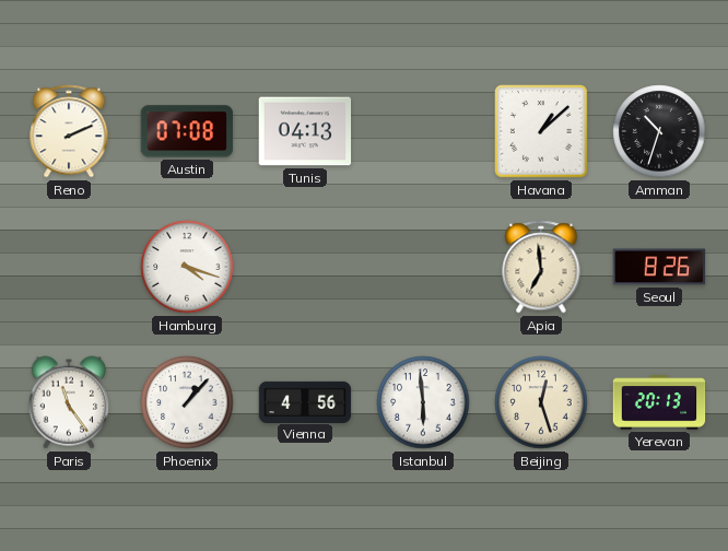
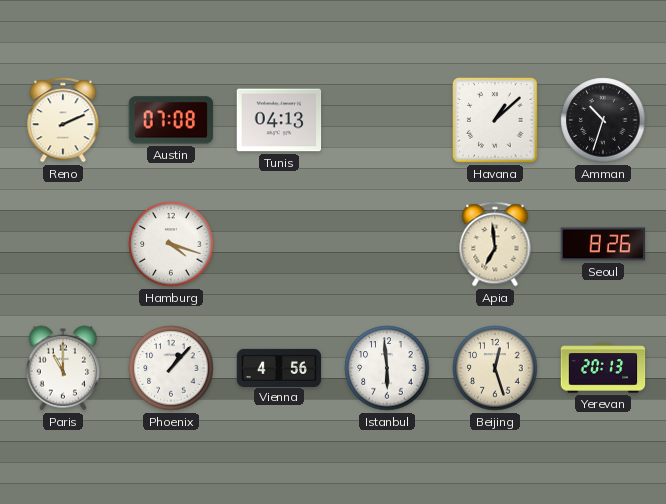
Paris: 11:24 -> 11:00 (63, 368)
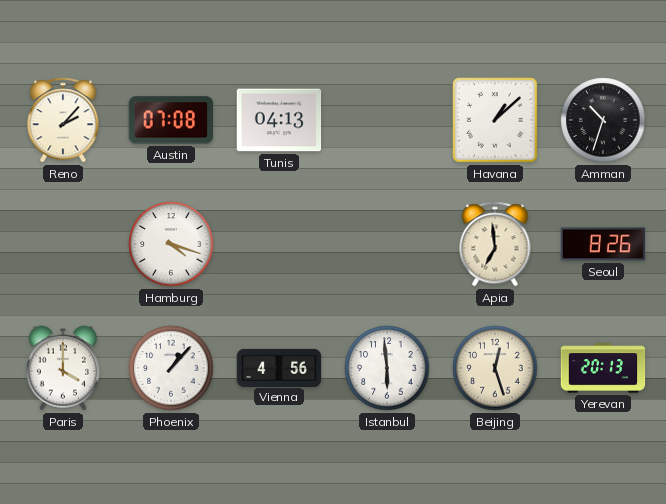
Reno: 2:11 -> 2:07 (63, 120)
Paris: 11:00 -> 4:00 (63, 368)
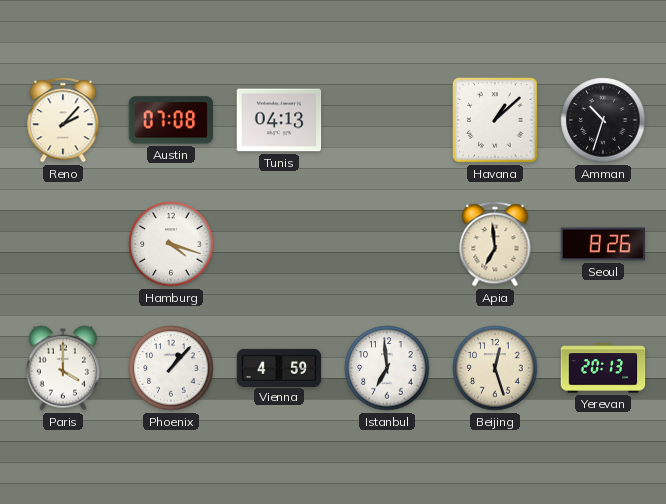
Vienna: 4:56 -> 4:59 (279, 367)
Istanbul: 5:59 -> 6:59 (387, 368)
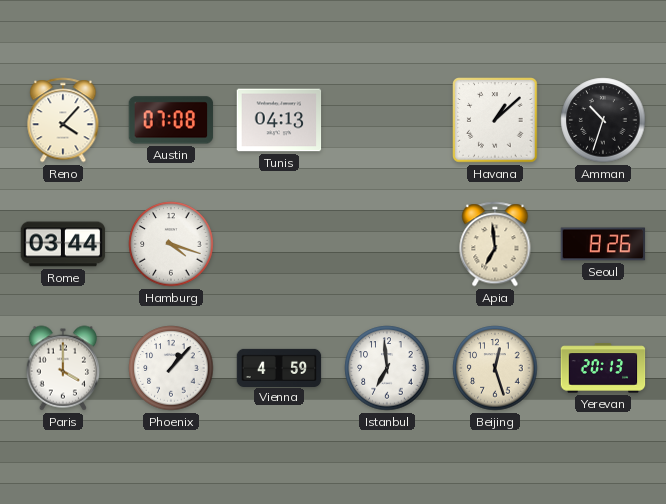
Reno: 2:07 -> 4:07 (63, 120)
Rome: none -> 03:44 (63, 244)
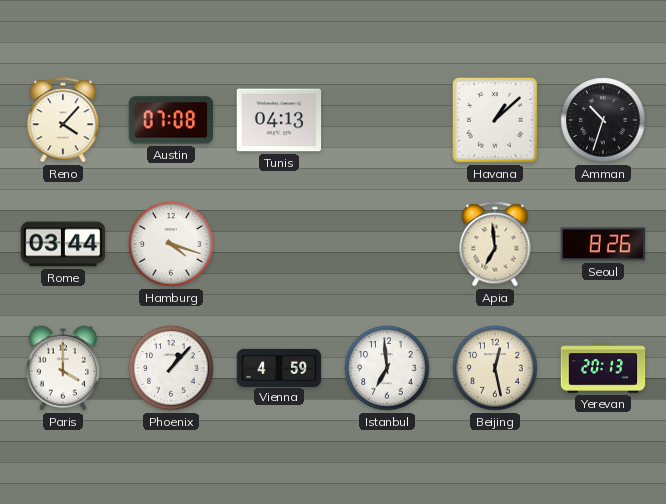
Beijing: 12:27 -> 12:28 (495, 368)
